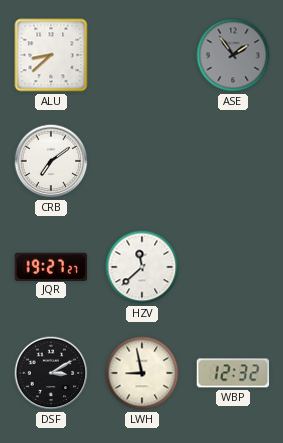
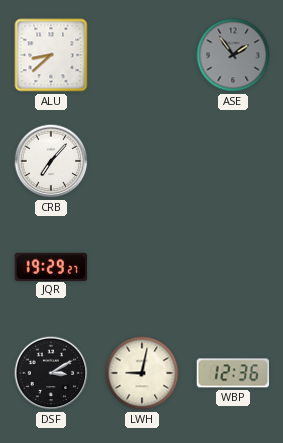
CRB: 7:09 -> 7:07 (51, 161)
JQR: 19:27 -> 19:29 (51, 266)
HZV: 11:38 -> none (142, 267)
LWH: 8:58 -> 9:02 (142, 373)
WBP: 12:32 -> 12:36 (233, 373)
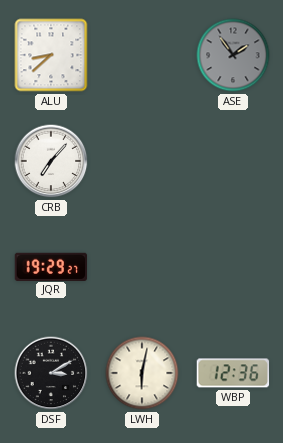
LWH: 9:02 -> 6:02 (142, 373)
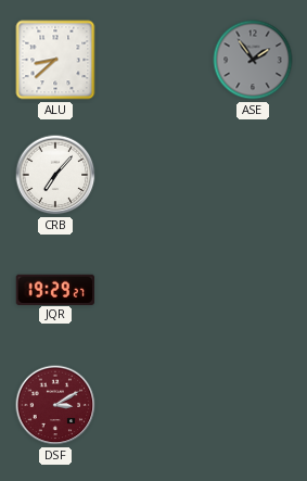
DSF dial: black -> burgundy (55, 405)
LWH: 6:02 -> none (142, 373)
WBP: 12:36 -> none (233, 373)
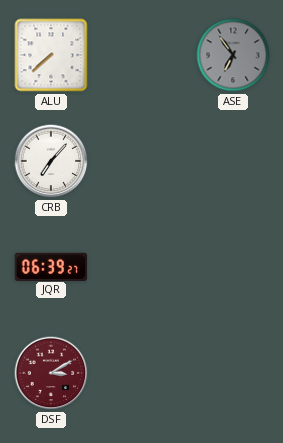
ALU: 8:38 -> 7:38 (51, 55)
ASE: 1:54 -> 6:54 (233, 55)
JQR: 19:29 -> 06:39 (51, 266)
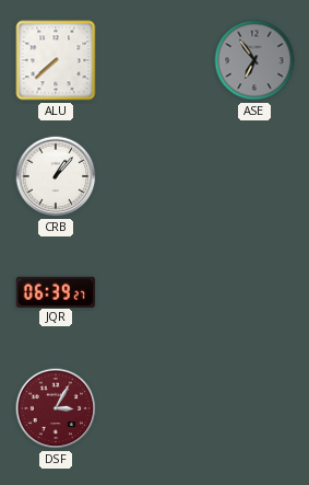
CRB: 7:07 -> 1:07 (56, 176)
DSF: 3:10 -> 3:05 (56, 408)
